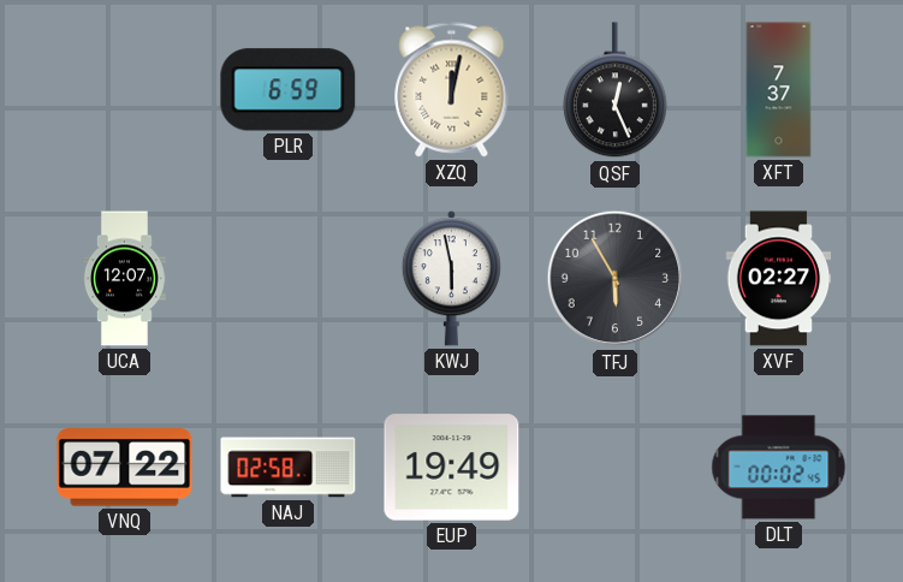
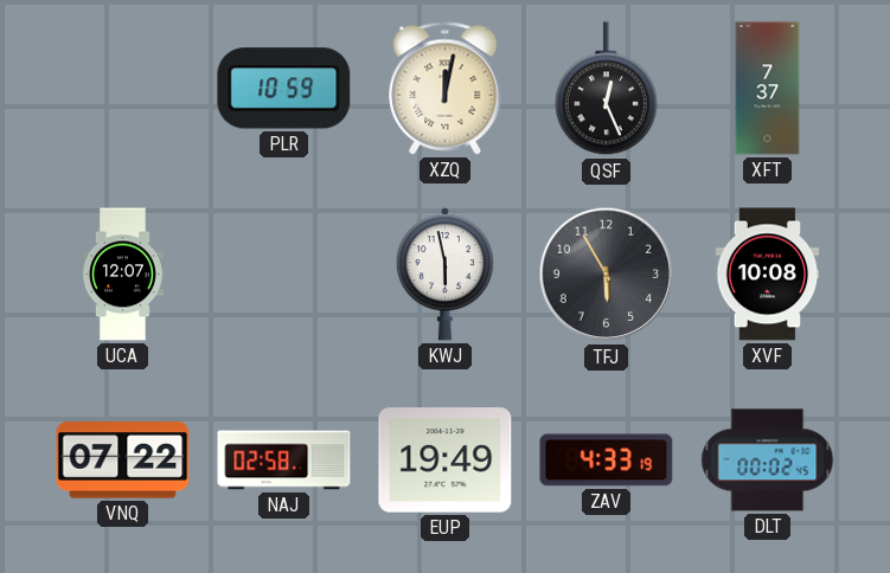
PLR: 6:59 -> 10:59 (284, 89)
XVF: 02:27 -> 10:08 (768, 275)
ZAV: none -> 4:33 (607, 461)
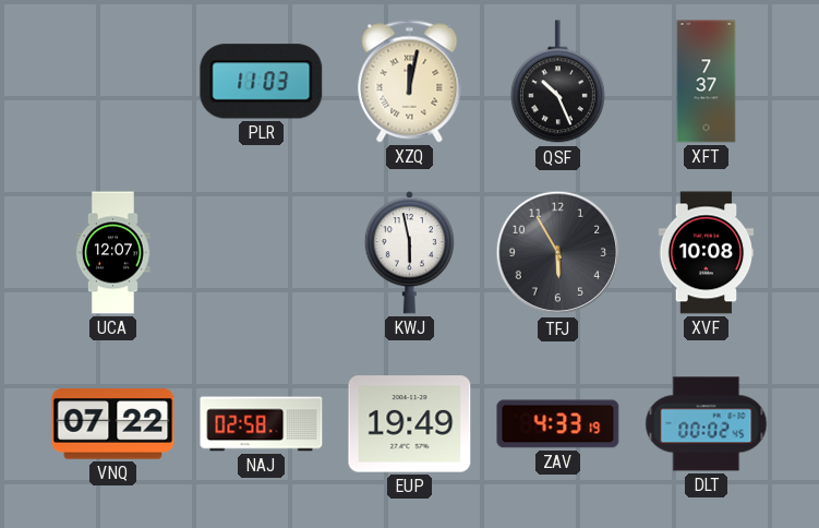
PLR: 10:59 -> 11:03 (262, 82)
QSF: 12:26 -> 10:26 (557, 82)
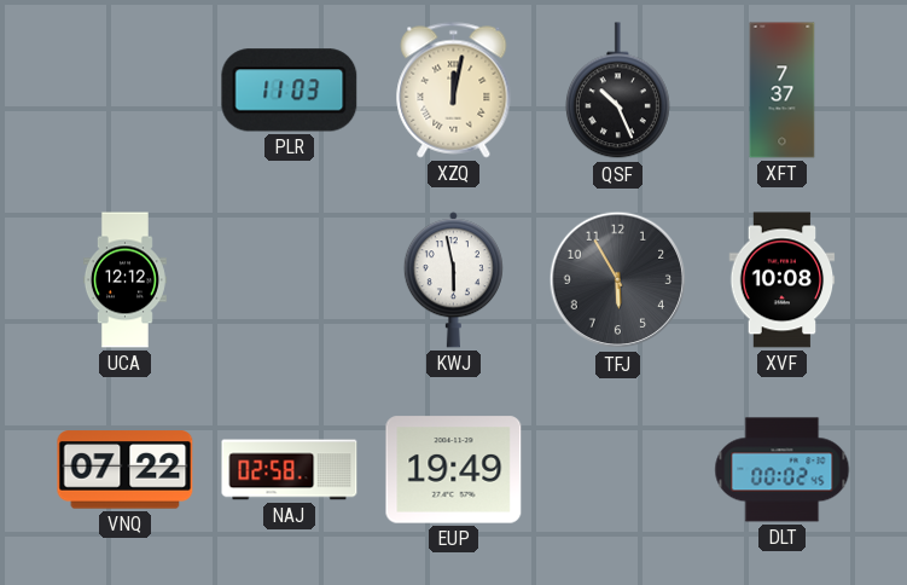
UCA: 12:07 -> 12:12 (124, 280)
ZAV: 4:33 -> none (558, 424)
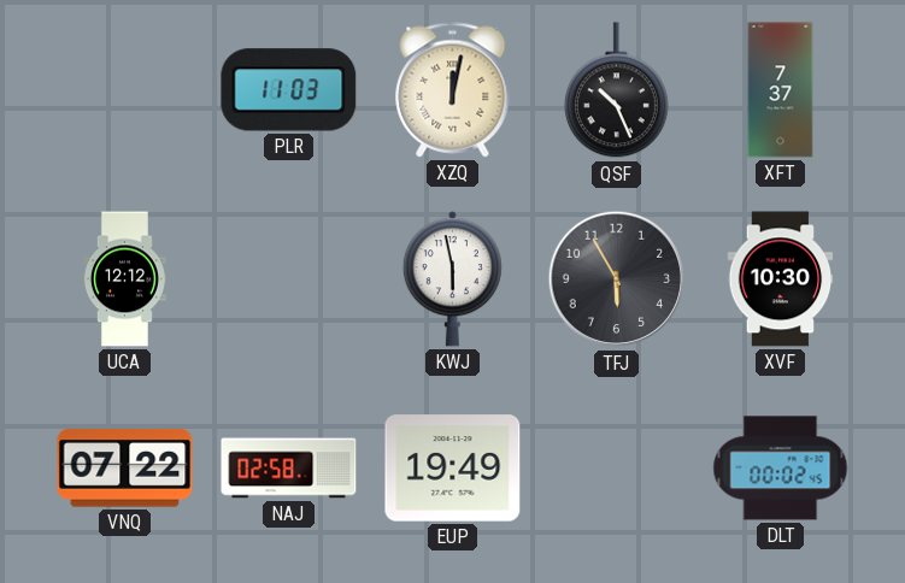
XVF: 10:08 -> 10:30 (781, 279)
